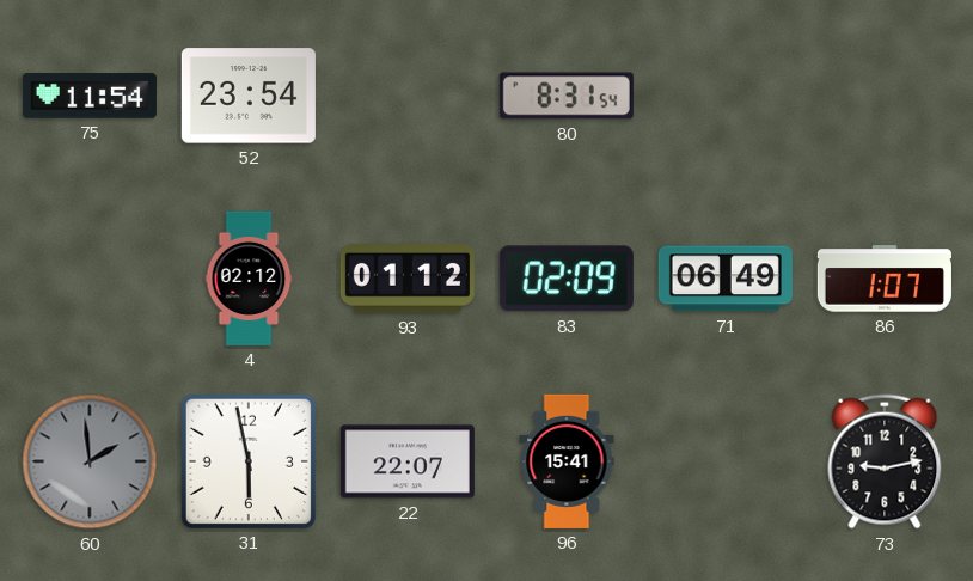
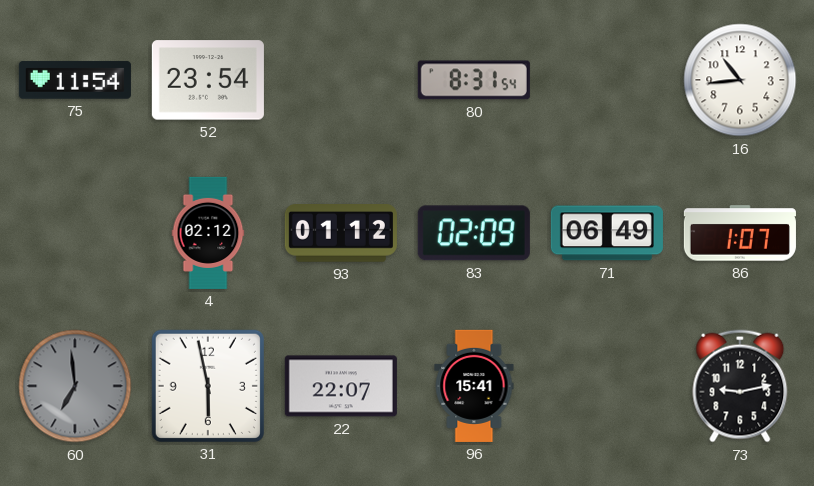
16: none -> 10:44 (740, 80)
60: 1:59 -> 6:59 (75, 386)
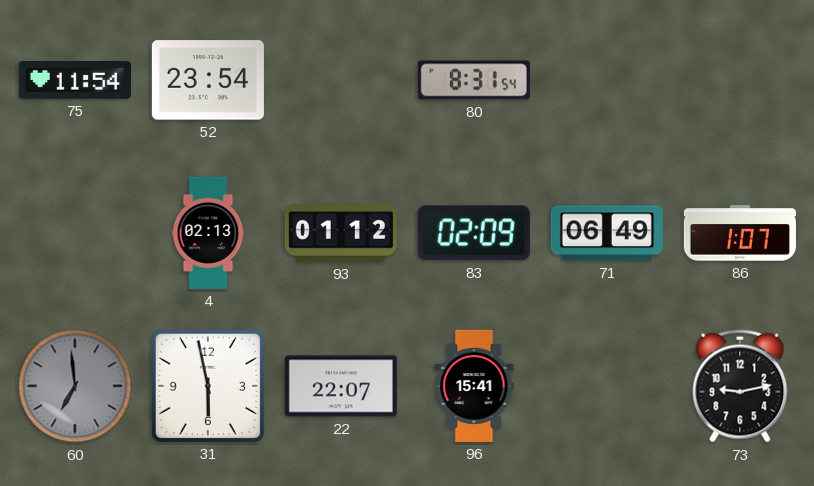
16: 10:44 -> none (740, 80)
4: 02:12 -> 02:13 (208, 233)
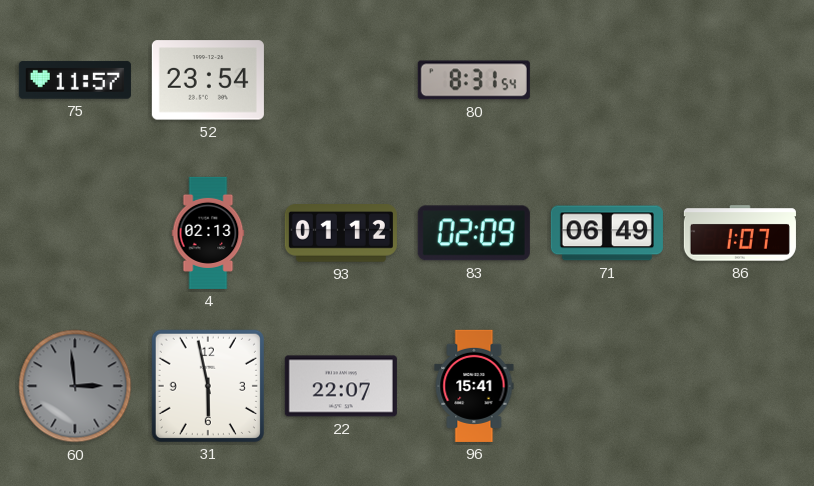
75: 11:54 -> 11:57 (75, 80)
60: 6:59 -> 2:59 (75, 386)
73: 9:13 -> none (740, 386)
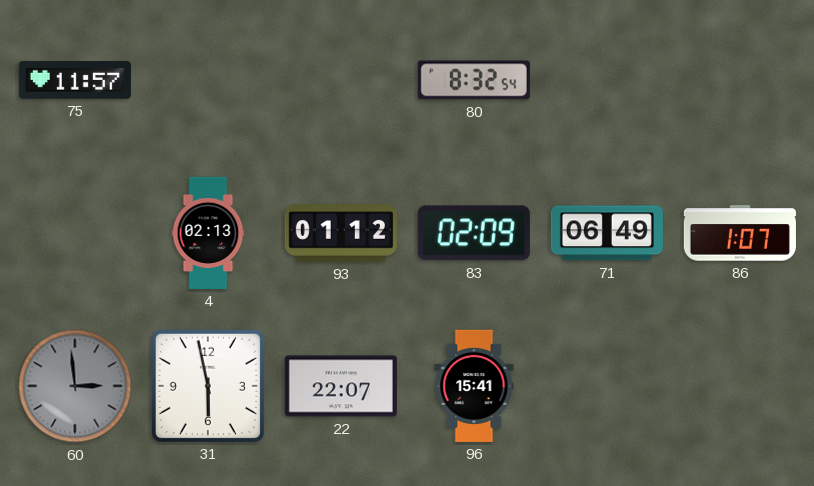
52: 23:54 -> none (208, 80)
80: 8:31 -> 8:32 (474, 80)
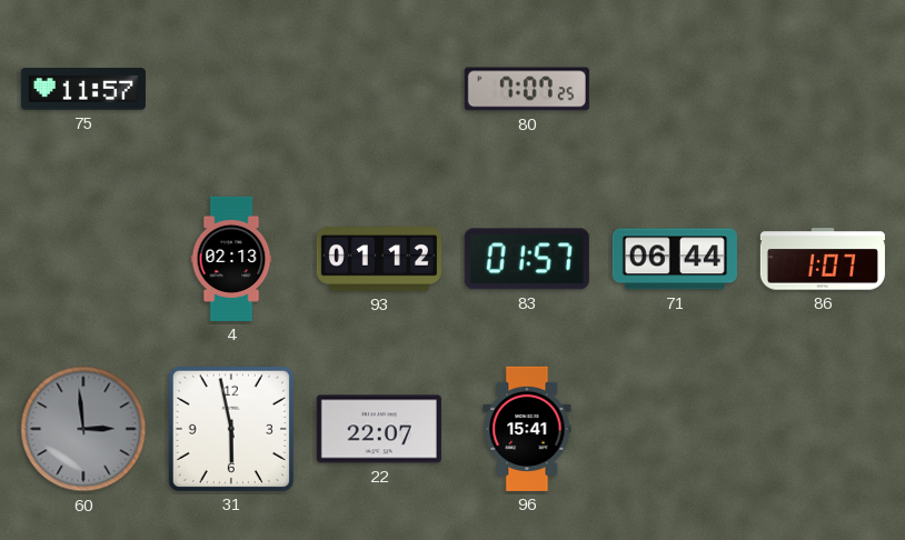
80: 8:32 -> 7:07 (527, 89)
83: 02:09 -> 01:57 (527, 259)
71: 06:49 -> 06:44 (675, 259)
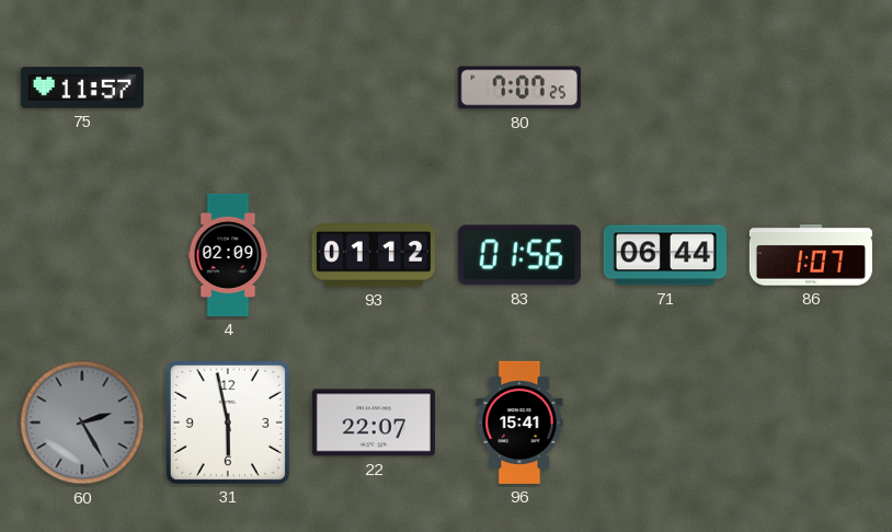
4: 02:13 -> 02:09 (228, 255)
83: 01:57 -> 01:56 (519, 255)
60: 2:59 -> 2:25 (82, 423)
